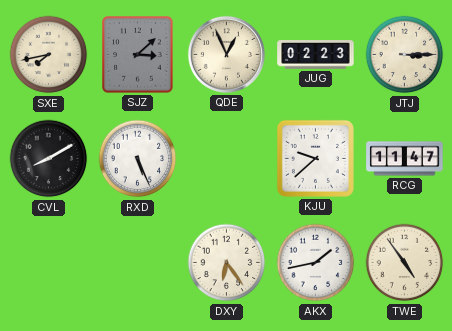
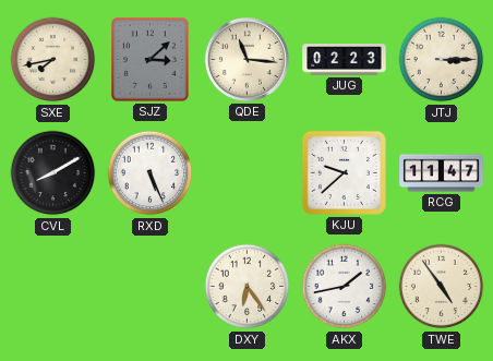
QDE: 12:56 -> 11:16 (246, 59)
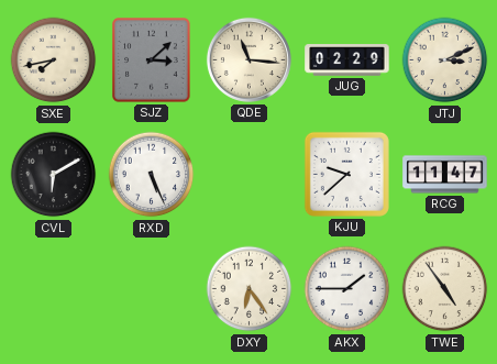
JUG: 02:23 -> 02:29 (347, 60)
JTJ: 3:15 -> 3:11 (445, 60)
CVL: 8:10 -> 6:10 (54, 175)
AKX: 1:43 -> 1:45 (347, 289)
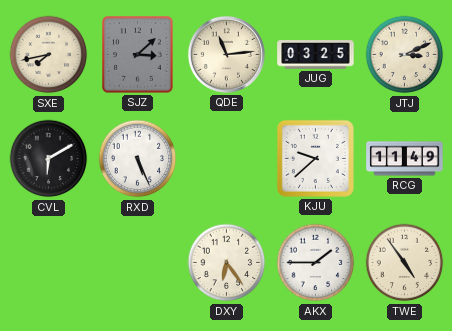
QDE: 11:16 -> 11:14 (226, 54)
JUG: 02:29 -> 03:25 (316, 55)
RCG: 11:47 -> 11:49 (405, 159)
